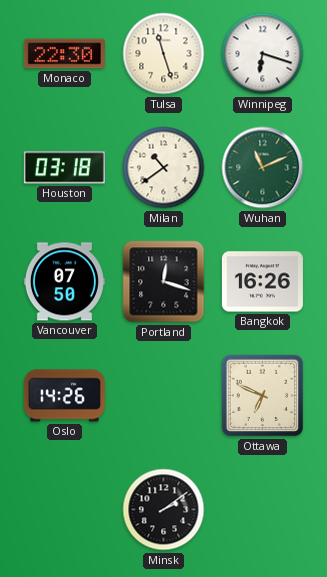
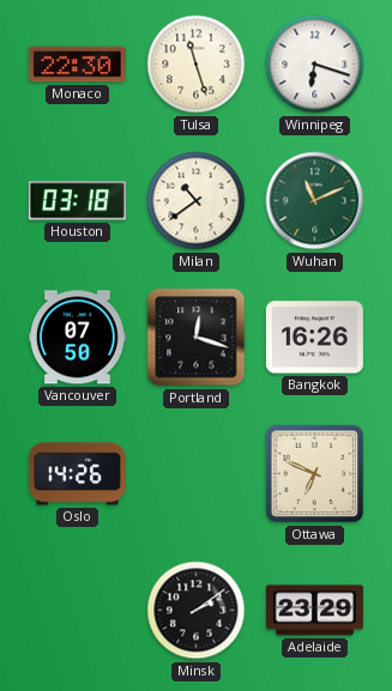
Adelaide: none -> 23:29 (314, 611)
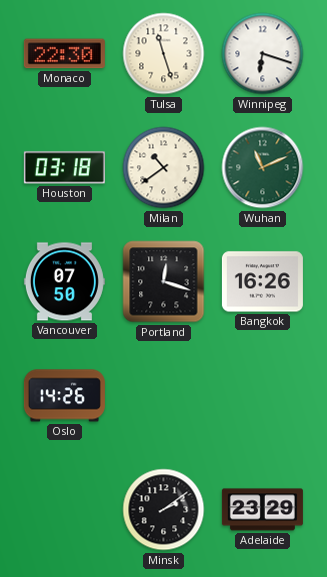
Ottawa: 6:49 -> none (315, 474)
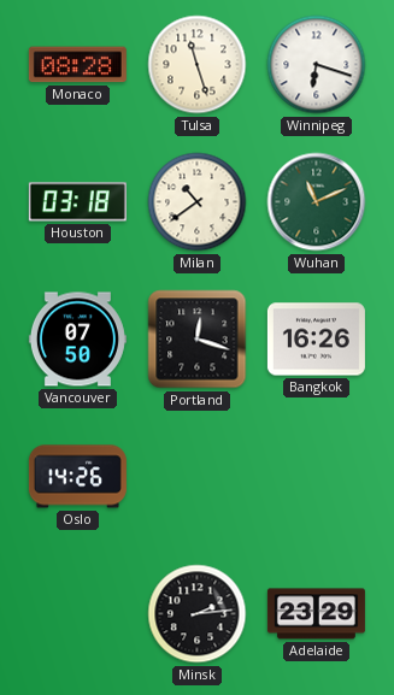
Monaco: 22:30 -> 08:28 (77, 65)
Minsk: 2:09 -> 2:14 (198, 614)
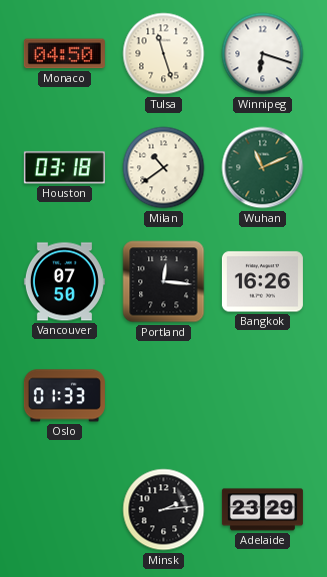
Monaco: 08:28 -> 04:50 (64, 54)
Portland: 12:18 -> 12:16 (164, 282)
Oslo: 14:26 -> 01:33 (64, 396)
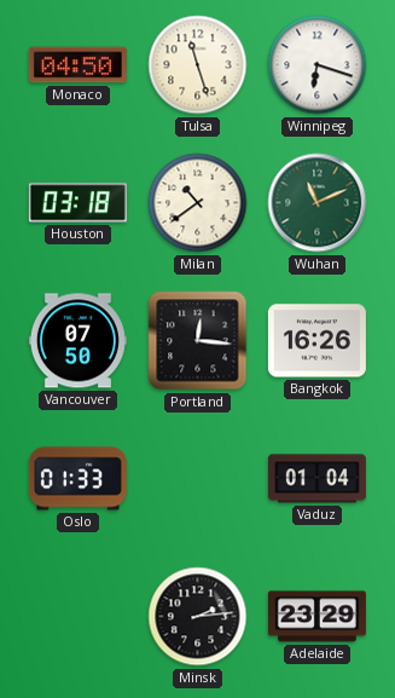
Vaduz: none -> 01:04 (316, 479)
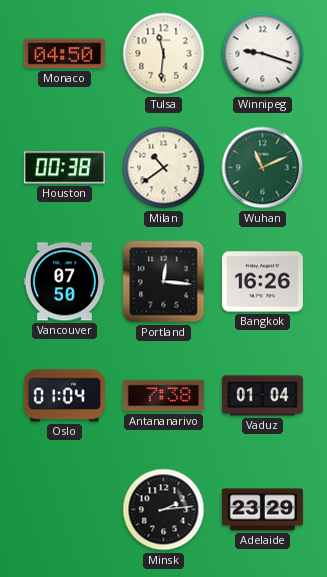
Tulsa: 11:27 -> 11:31 (164, 54)
Winnipeg: 6:18 -> 9:18 (263, 54)
Houston: 03:18 -> 00:38 (64, 168)
Oslo: 01:33 -> 01:04 (64, 396)
Antananarivo: none -> 7:38 (163, 396)
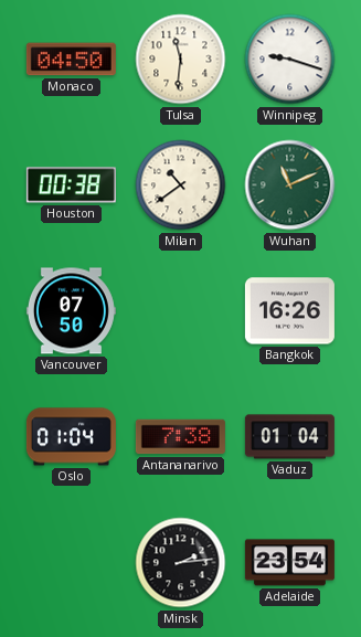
Portland: 12:16 -> none (164, 282)
Adelaide: 23:29 -> 23:54 (289, 563)
